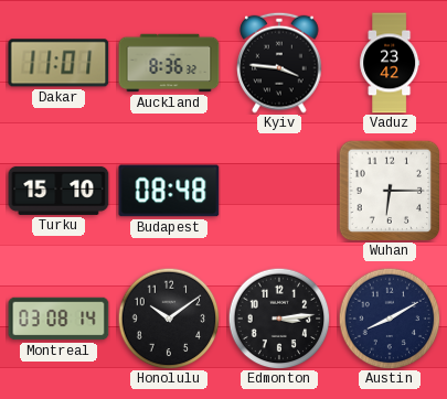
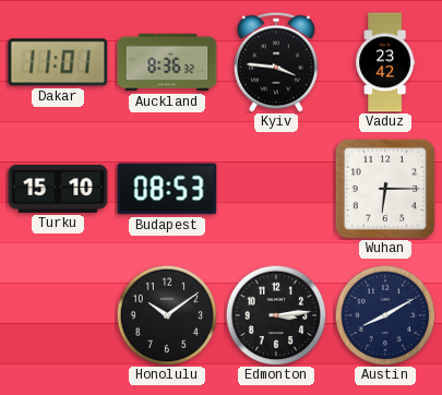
Budapest: 08:48 -> 08:53 (167, 189)
Montreal: 03:08 -> none (58, 319)
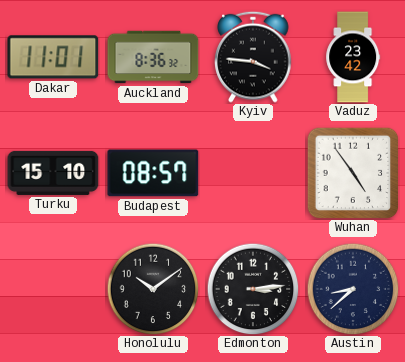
Budapest: 08:53 -> 08:57 (153, 173)
Wuhan: 6:15 -> 4:54 (353, 173)
Austin: 8:10 -> 8:38 (353, 289)
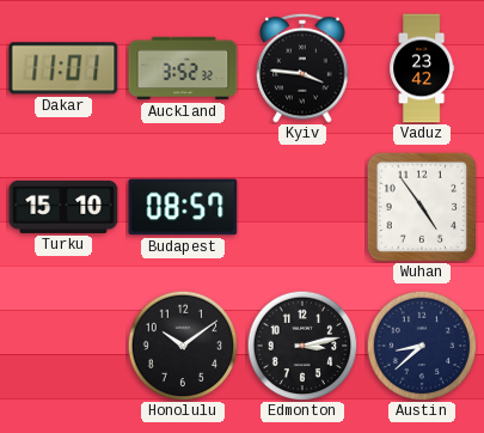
Auckland: 8:36 -> 3:52 (183, 68)
Edmonton: 3:14 -> 3:13 (302, 346)
